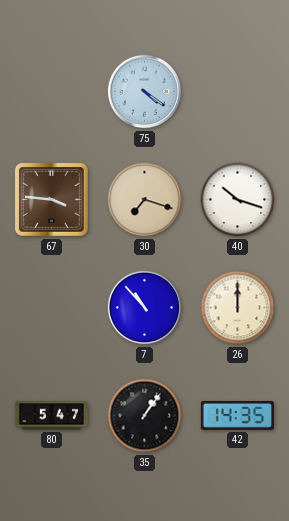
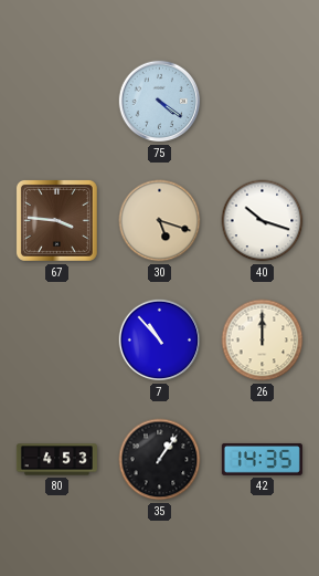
30: 7:18 -> 5:18 (160, 221)
80: 5:47 -> 4:53 (56, 460)
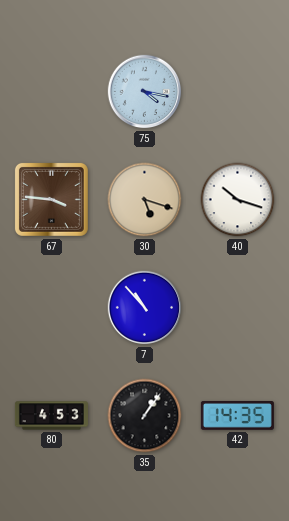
75: 4:21 -> 4:17 (145, 92)
26: 12:00 -> none (263, 341)
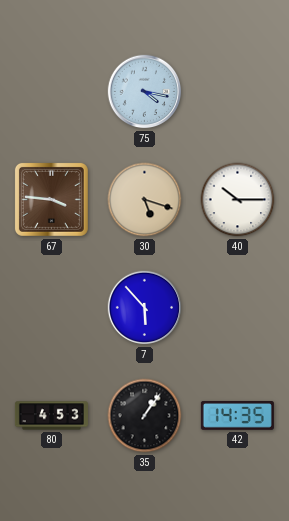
40: 10:18 -> 10:15 (238, 200)
7: 10:53 -> 5:53 (145, 308)
